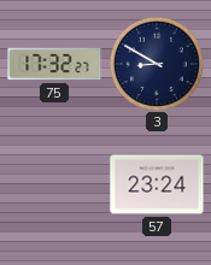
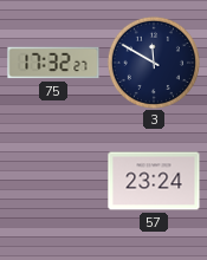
3: 8:50 -> 11:50 (154, 63)
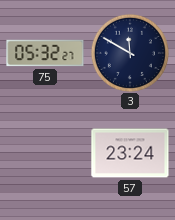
75: 17:32 -> 05:32 (45, 53)
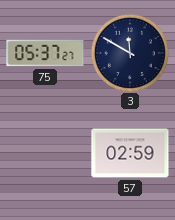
75: 05:32 -> 05:37 (45, 53)
57: 23:24 -> 02:59 (130, 153)
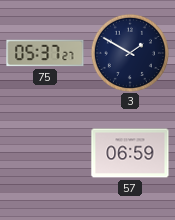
3: 11:50 -> 1:50 (130, 53)
57: 02:59 -> 06:59 (130, 153)
